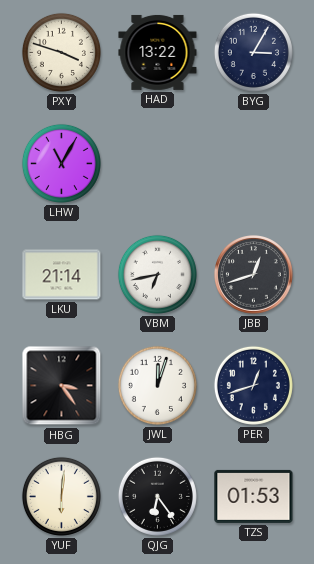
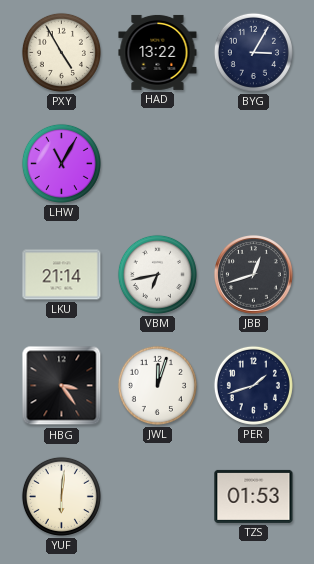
PXY: 3:48 -> 4:55 (61, 52)
PER: 12:42 -> 1:42 (253, 385)
QJG: 6:24 -> none (157, 496)
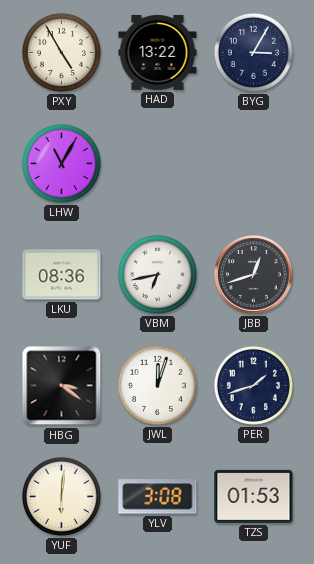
LKU: 21:14 -> 08:36 (62, 275)
HBG: 3:24 -> 3:21 (62, 386)
YLV: none -> 3:08 (158, 497)
